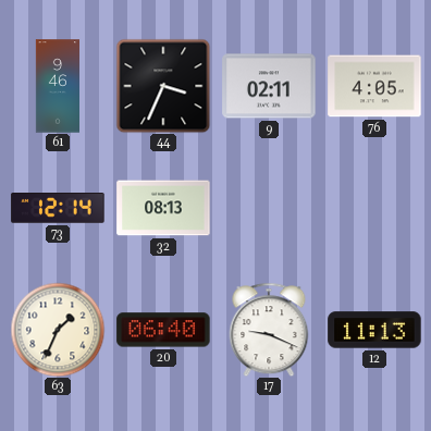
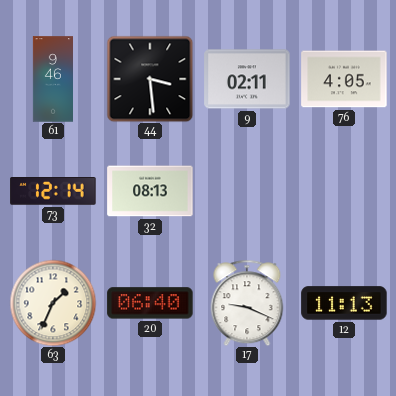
44: 3:34 -> 3:29 (150, 79)
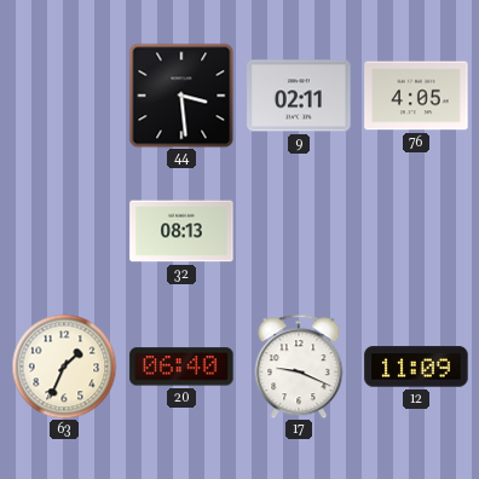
61: 9:46 -> none (52, 79)
73: 12:14 -> none (53, 192)
12: 11:13 -> 11:09 (416, 367)
